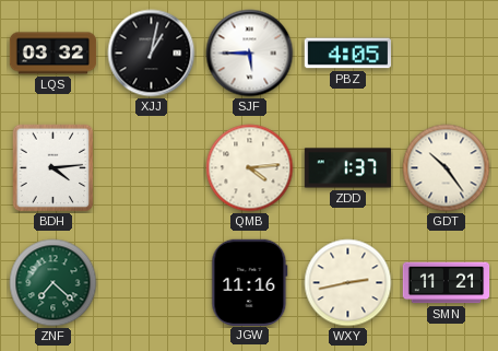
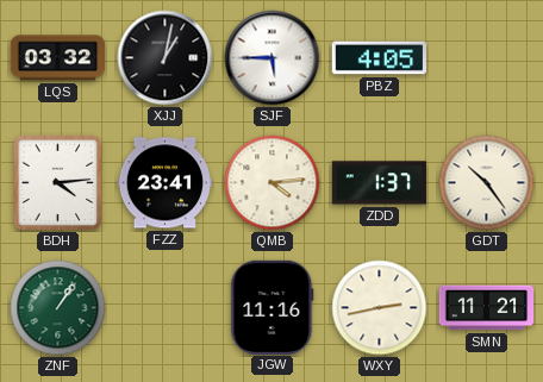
FZZ: none -> 23:41 (164, 183)
ZNF: 7:22 -> 1:06 (58, 308)
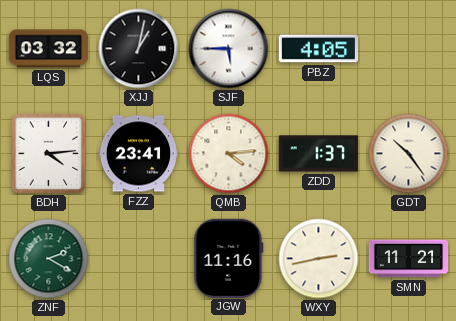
ZNF: 1:06 -> 2:20 (49, 259)
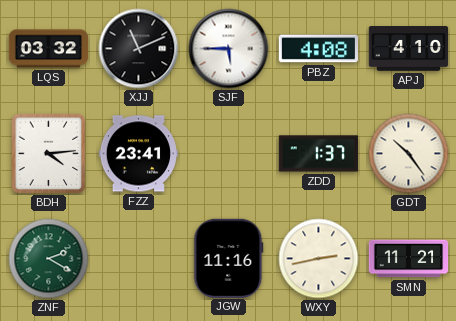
XJJ: 1:02 -> 11:11 (139, 49)
PBZ: 4:05 -> 4:08 (318, 49)
APJ: none -> 4:10 (409, 49)
QMB: 4:14 -> none (229, 154)
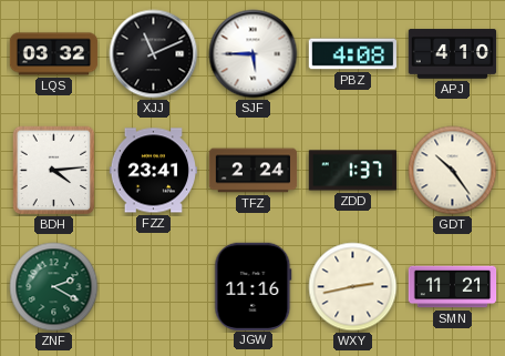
TFZ: none -> 2:24 (254, 171)
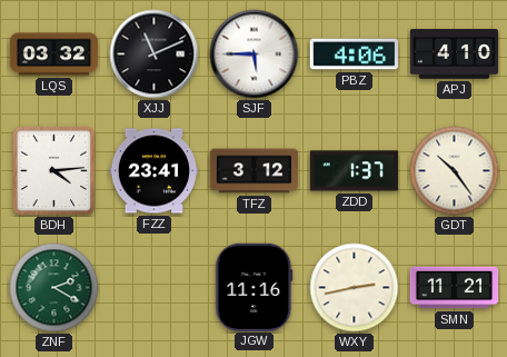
PBZ: 4:08 -> 4:06 (354, 54)
TFZ: 2:24 -> 3:12 (255, 171)
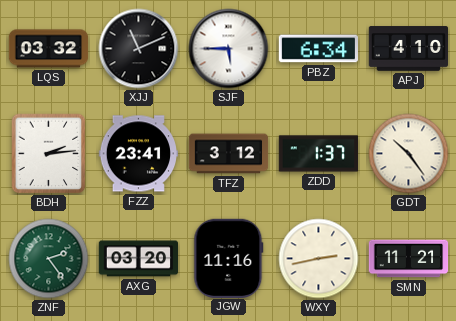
PBZ: 4:06 -> 6:34 (318, 49)
BDH: 4:14 -> 2:14 (49, 154)
ZNF: 2:20 -> 2:24 (49, 259)
AXG: none -> 03:20 (139, 259)
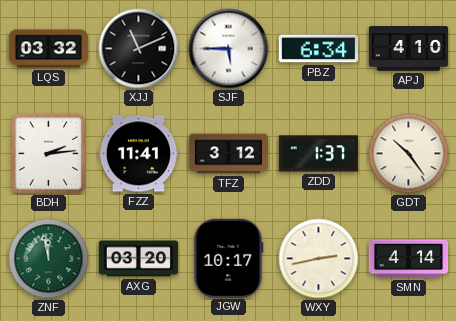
FZZ: 23:41 -> 11:41 (138, 154)
ZNF: 2:24 -> 11:58 (49, 259)
JGW: 11:16 -> 10:17 (229, 258)
SMN: 11:21 -> 4:14 (409, 259)
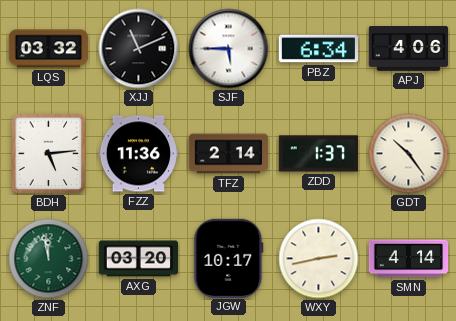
APJ: 4:10 -> 4:06 (409, 49)
BDH: 2:14 -> 5:14 (49, 154)
FZZ: 11:41 -> 11:36 (138, 154)
TFZ: 3:12 -> 2:14 (229, 154)
